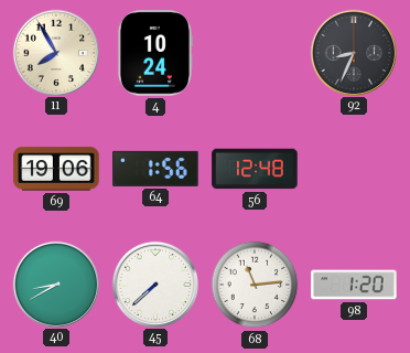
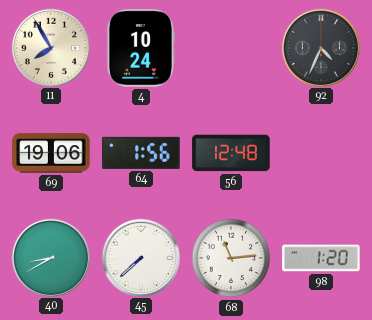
92: 8:34 -> 4:34 (320, 47)
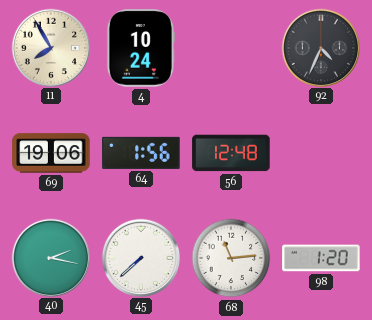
40: 8:40 -> 2:17 (50, 257)
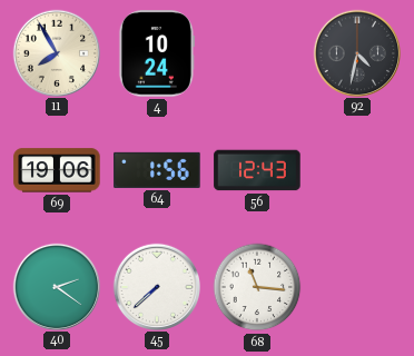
92: 4:34 -> 4:32 (356, 52)
56: 12:48 -> 12:43 (257, 170)
40: 2:17 -> 2:21 (56, 286)
68: 11:14 -> 11:16 (257, 287)
98: 1:20 -> none (321, 258)
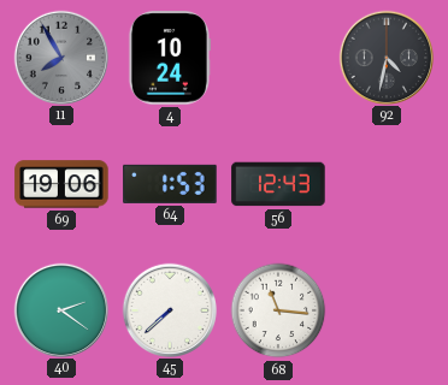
11 dial: cream -> grey (60, 57)
64: 1:56 -> 1:53 (170, 184)
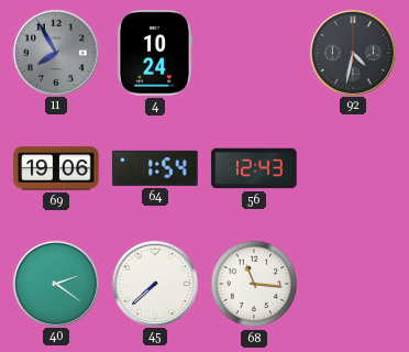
64: 1:53 -> 1:54 (155, 168)
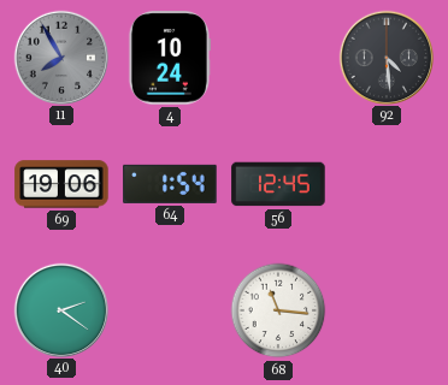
92: 4:32 -> 4:29 (385, 57)
56: 12:43 -> 12:45 (278, 184)
45: 7:38 -> none (154, 283)
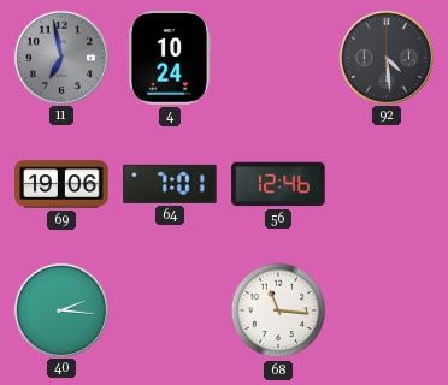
11: 7:55 -> 6:58 (60, 57)
64: 1:54 -> 7:01 (170, 184)
56: 12:45 -> 12:46 (278, 184)
40: 2:21 -> 2:16 (60, 309)
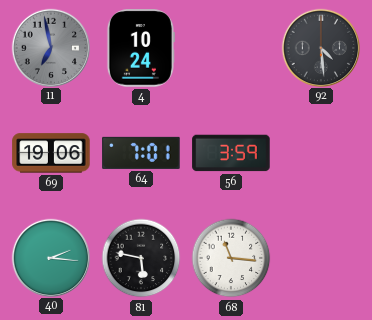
56: 12:46 -> 3:59 (231, 153)
81: none -> 5:47 (141, 258)
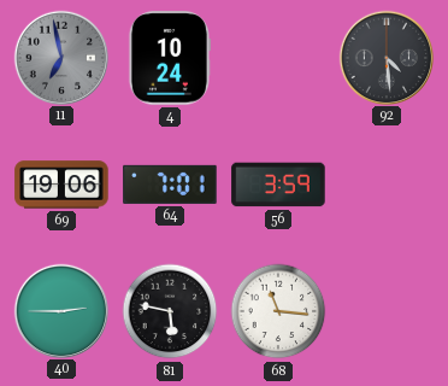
40: 2:16 -> 2:45 (60, 310)
